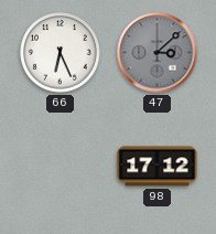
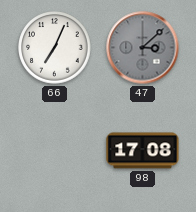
66: 6:26 -> 7:04 (55, 48)
98: 17:12 -> 17:08 (143, 151)
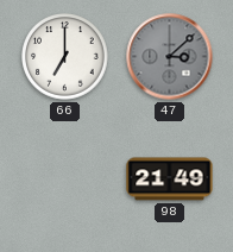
66: 7:04 -> 7:00 (65, 57)
98: 17:08 -> 21:49 (170, 179)
